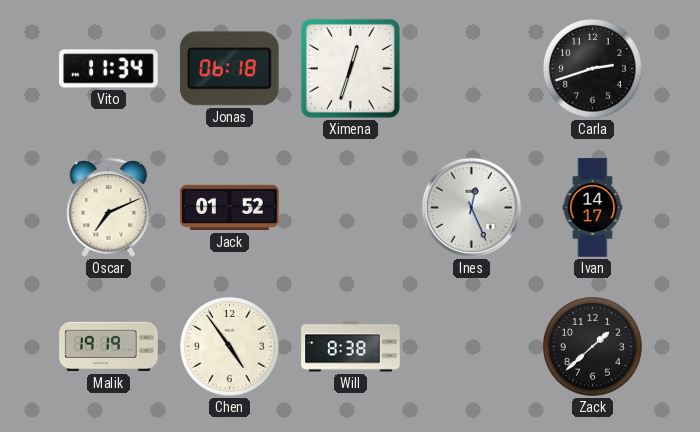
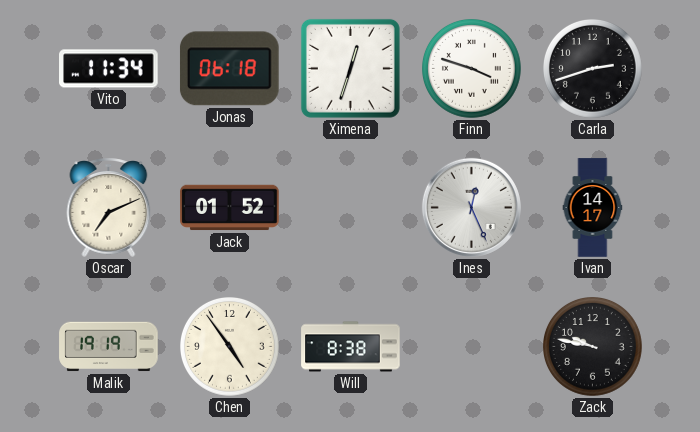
Finn: none -> 3:48 (472, 69)
Zack: 1:38 -> 9:47 (593, 347)
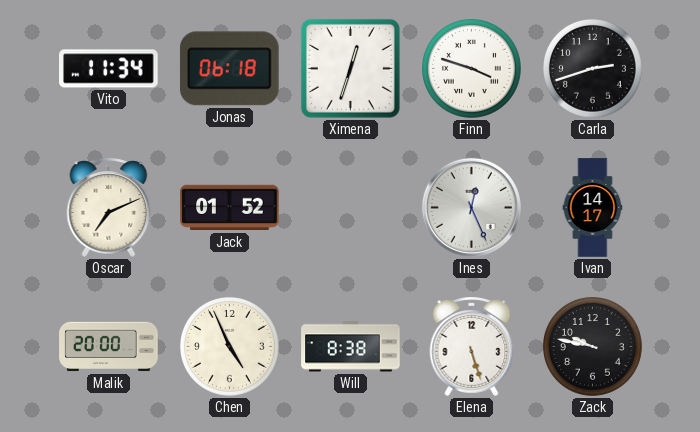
Malik: 19:19 -> 20:00 (109, 347)
Chen: 4:54 -> 4:56 (230, 347)
Elena: none -> 5:27 (472, 346)
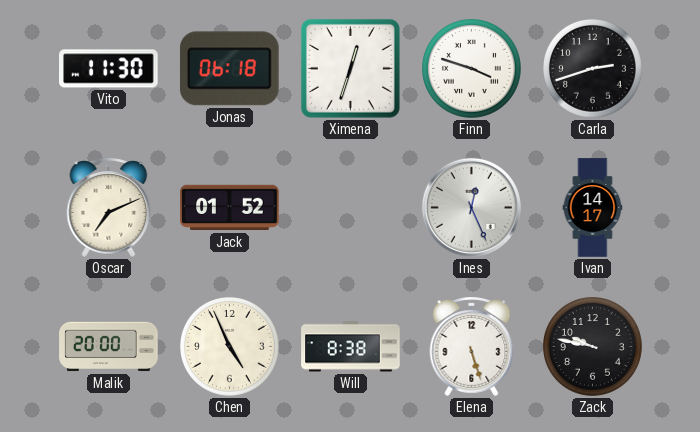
Vito: 11:34 -> 11:30 (109, 69)
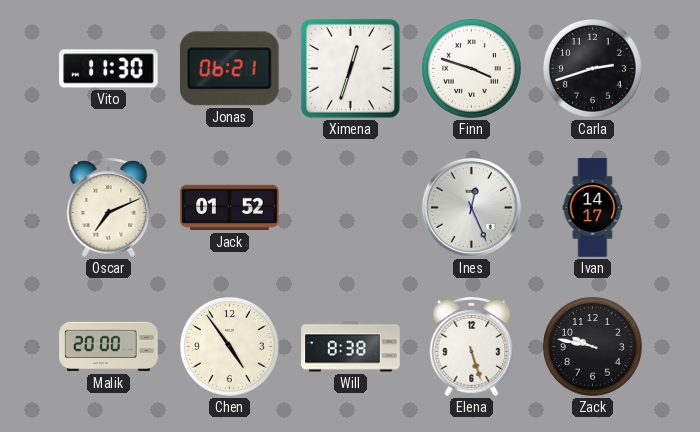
Jonas: 06:18 -> 06:21 (230, 69)
Chen: 4:56 -> 4:54 (230, 347)
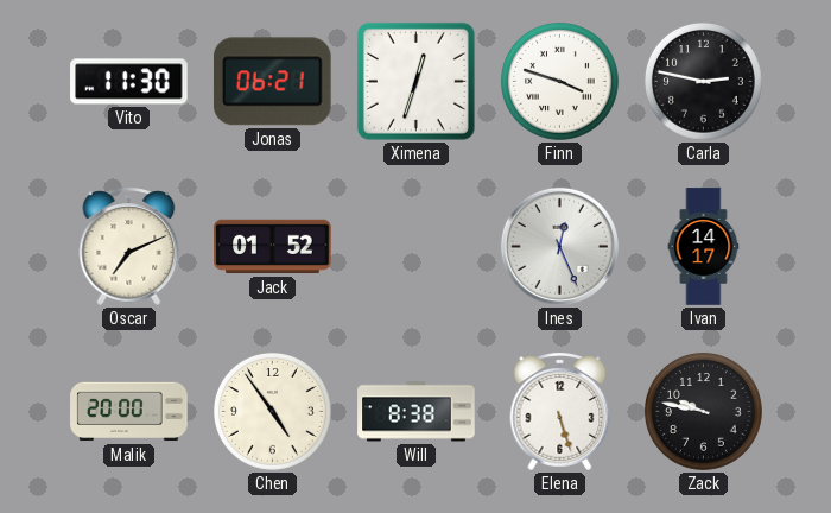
Carla: 2:42 -> 2:47 (704, 82)
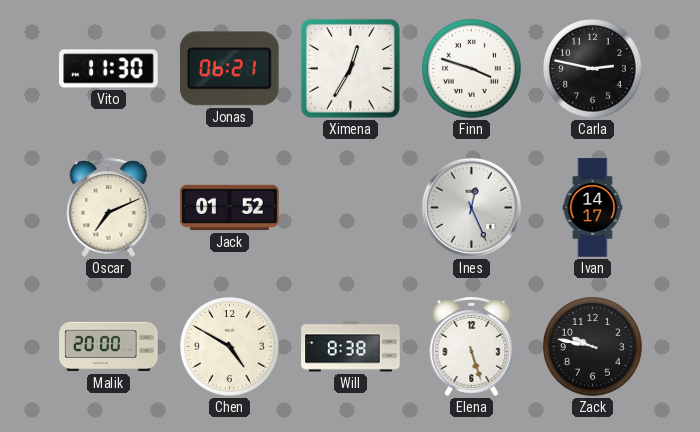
Ximena: 12:33 -> 12:35 (350, 68)
Chen: 4:54 -> 4:50 (230, 347)
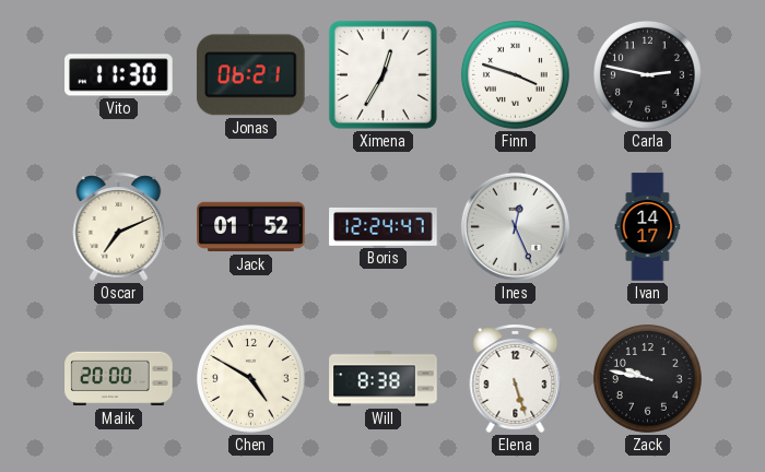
Boris: none -> 12:24 (384, 226)
